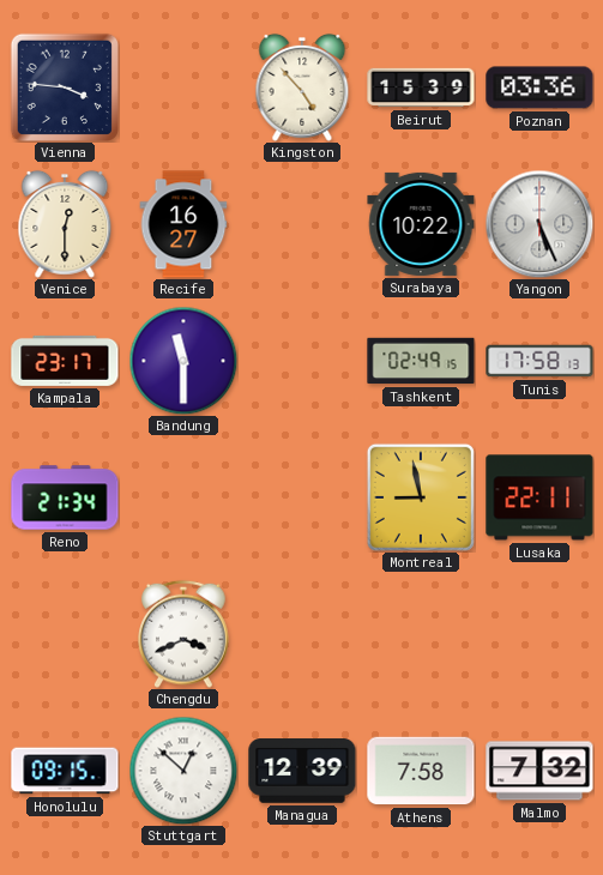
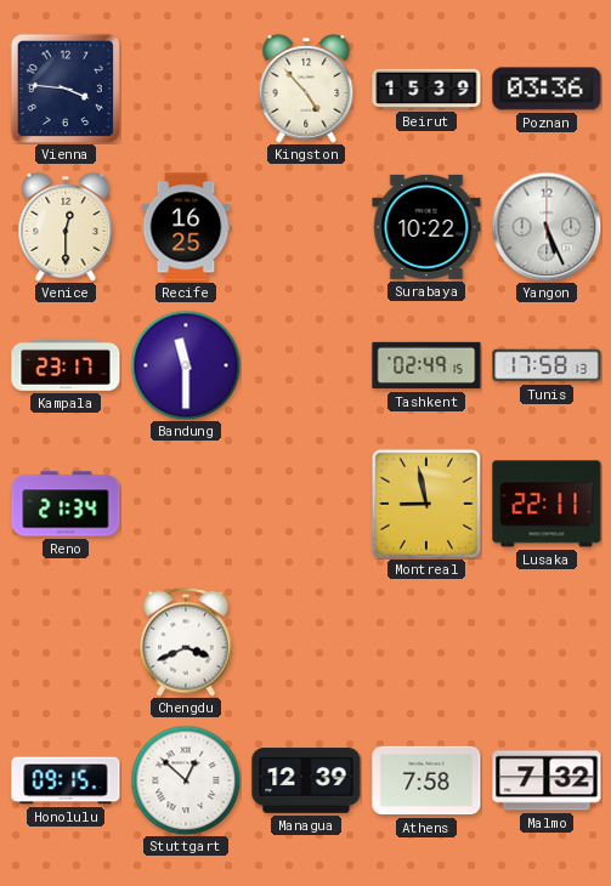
Recife: 16:27 -> 16:25 (186, 227)
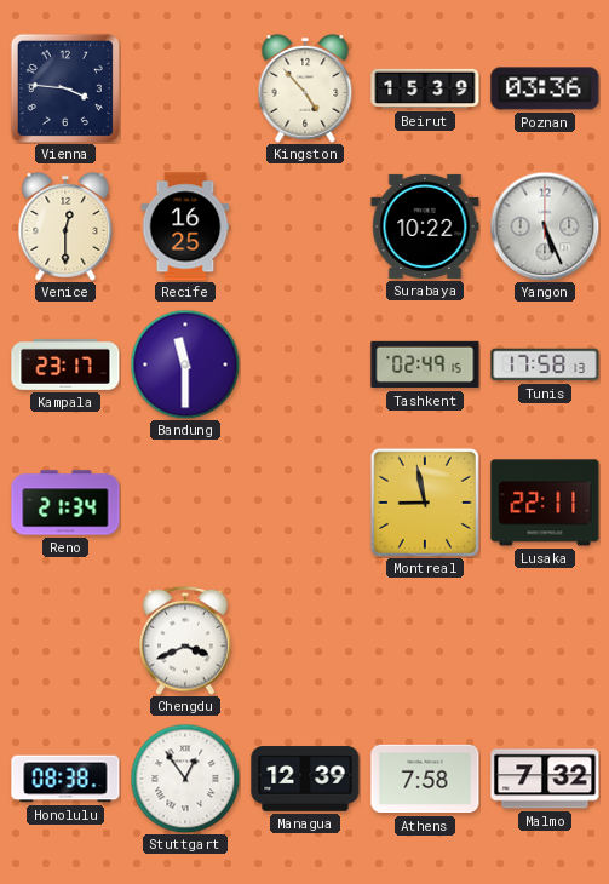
Honolulu: 09:15 -> 08:38 (65, 779)
Stuttgart: 12:52 -> 12:54 (185, 779)
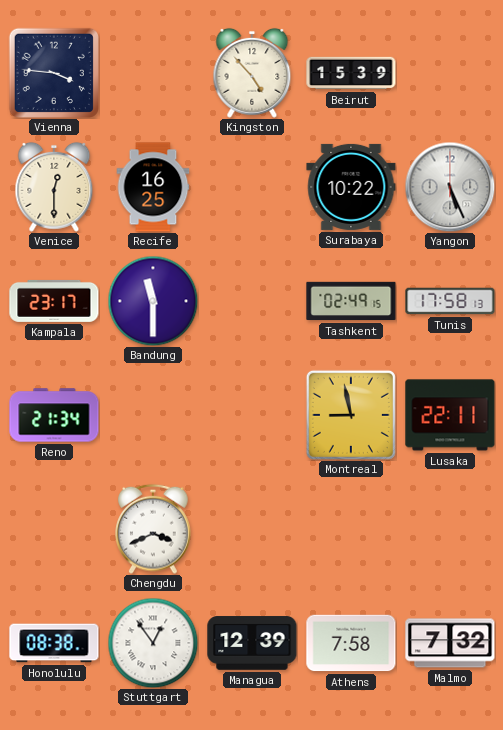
Poznan: 03:36 -> none (545, 88)
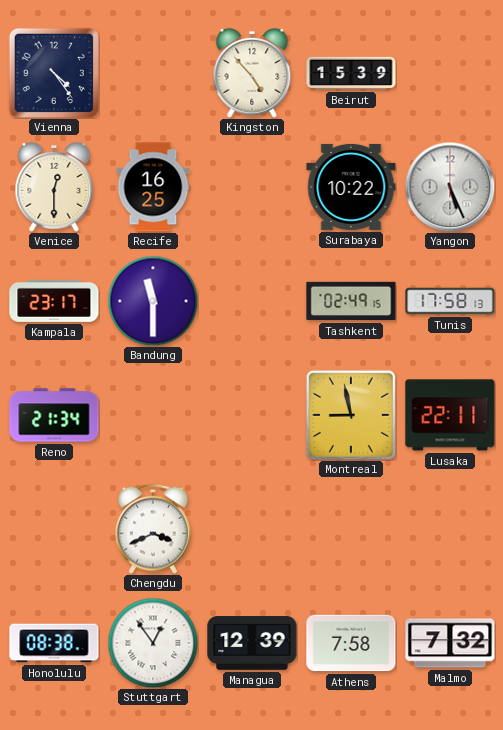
Vienna: 3:46 -> 4:24 (53, 72)
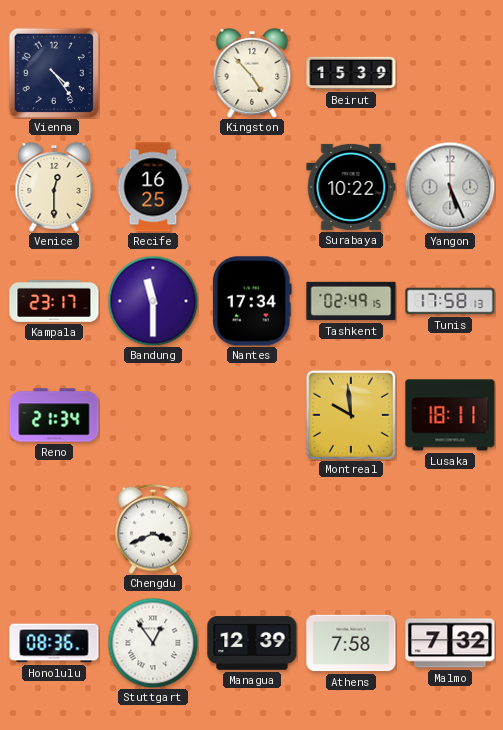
Nantes: none -> 17:34 (252, 301)
Montreal: 8:58 -> 9:59 (351, 415)
Lusaka: 22:11 -> 18:11 (450, 415)
Honolulu: 08:38 -> 08:36 (54, 643)
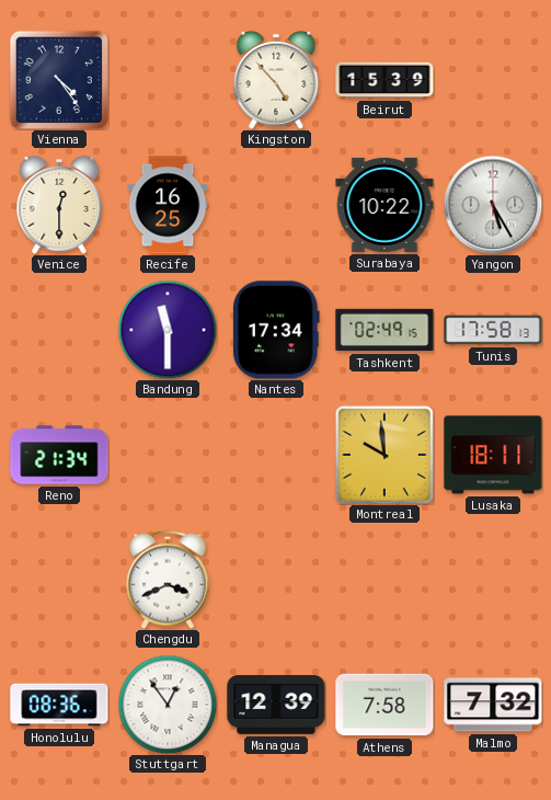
Yangon: 5:26 -> 5:25 (493, 205)
Kampala: 23:17 -> none (54, 301)
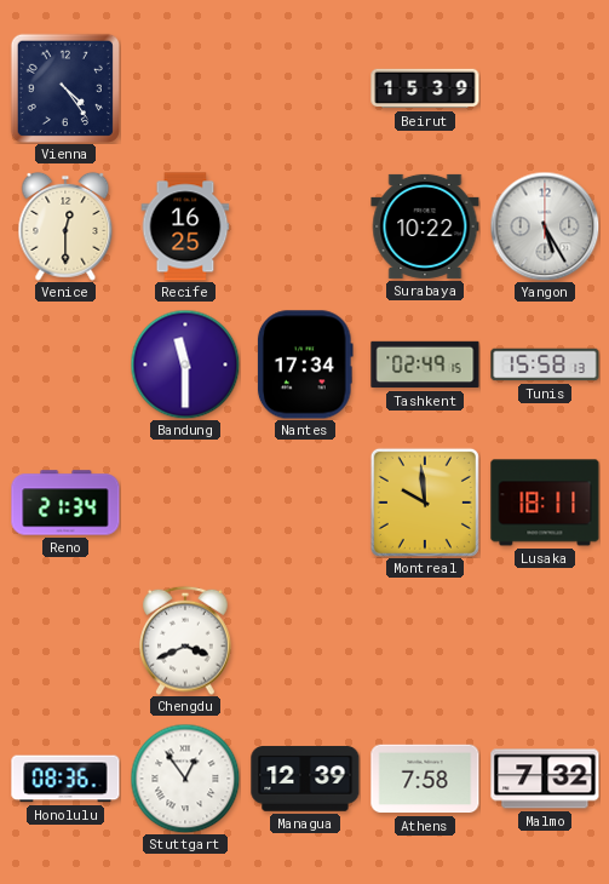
Kingston: 4:53 -> none (276, 80)
Tunis: 17:58 -> 15:58 (545, 364)
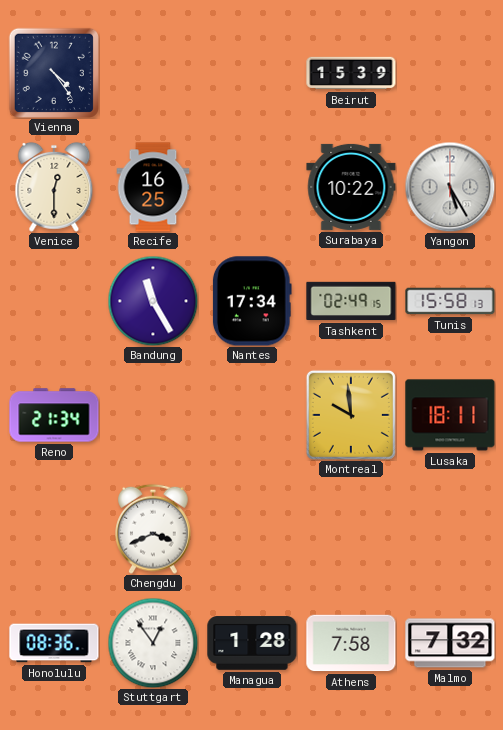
Bandung: 11:30 -> 11:25 (153, 301)
Managua: 12:39 -> 1:28 (252, 643)
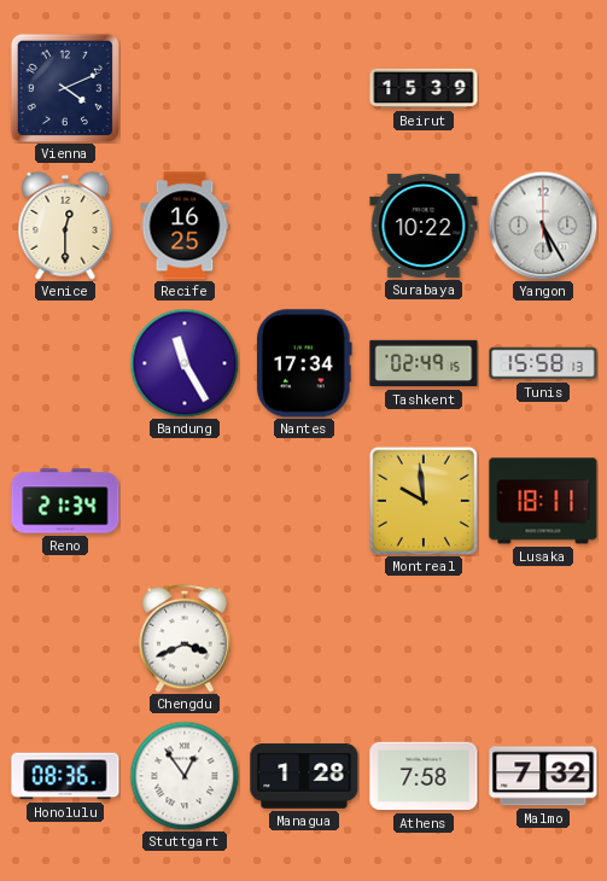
Vienna: 4:24 -> 4:11 (64, 87)
